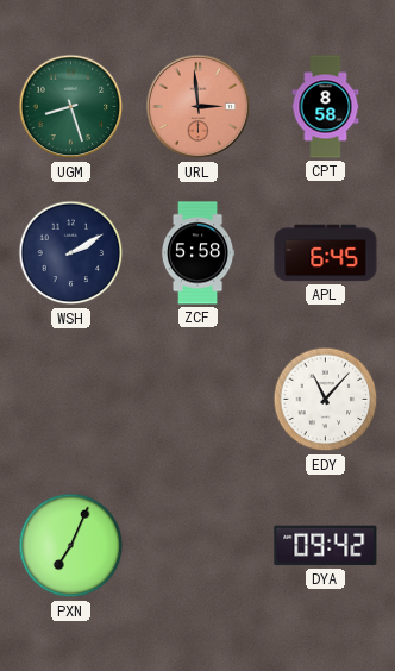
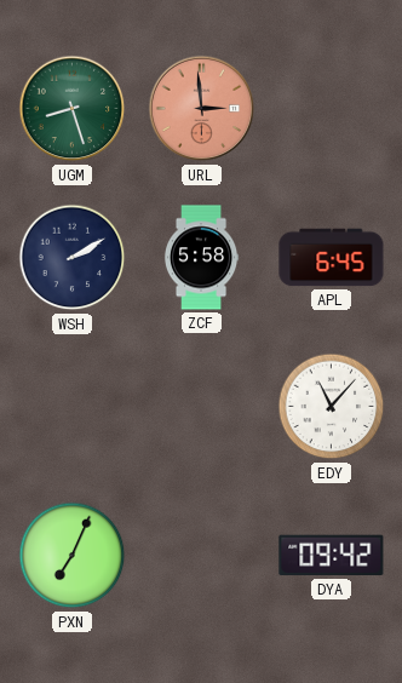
CPT: 8:58 -> none (326, 107)
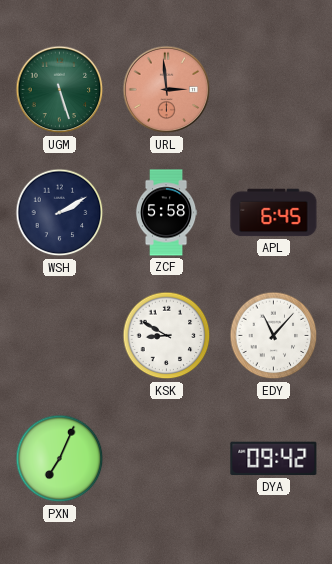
UGM: 8:27 -> 5:27 (60, 90)
KSK: none -> 8:50 (167, 336)
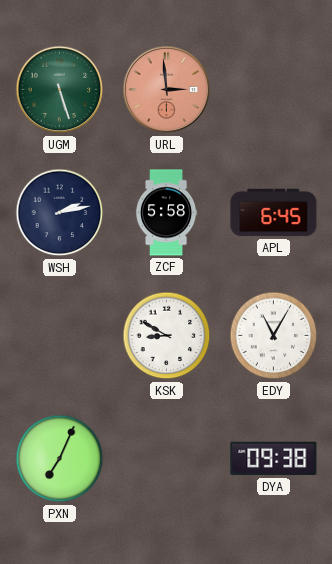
WSH: 2:10 -> 2:13 (60, 213)
EDY: 11:07 -> 11:05 (274, 336)
DYA: 09:42 -> 09:38 (274, 459)
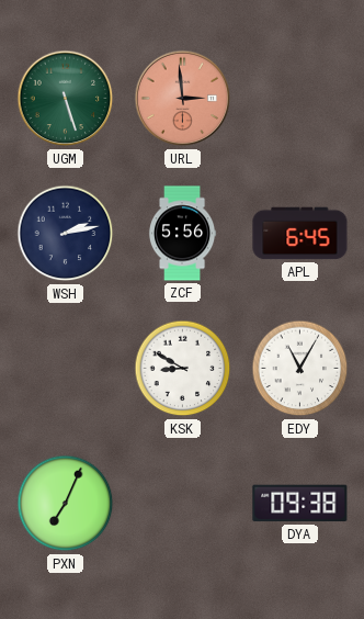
ZCF: 5:58 -> 5:56 (182, 234)
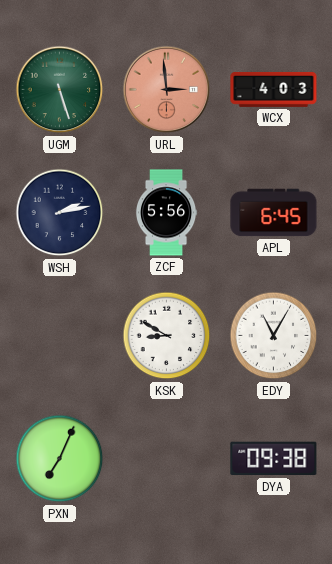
WCX: none -> 4:03 (274, 90)
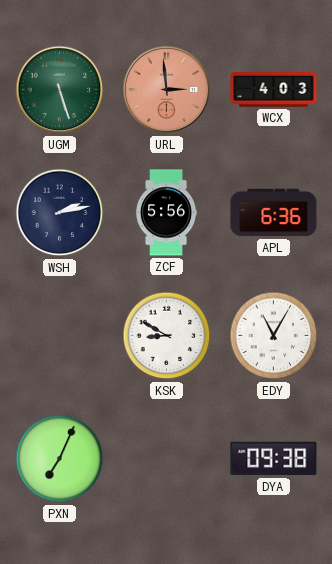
APL: 6:45 -> 6:36 (274, 213)
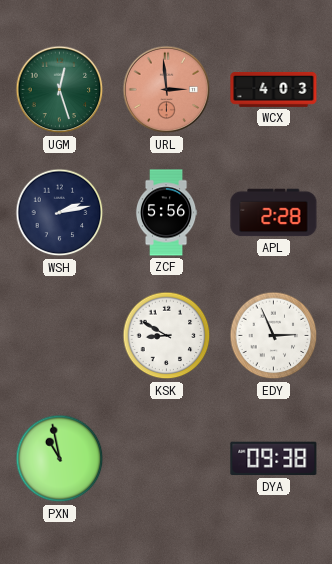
UGM: 5:27 -> 12:27 (60, 90)
APL: 6:36 -> 2:28 (274, 213)
EDY: 11:05 -> 2:56 (274, 336)
PXN: 7:04 -> 10:58 (60, 459)
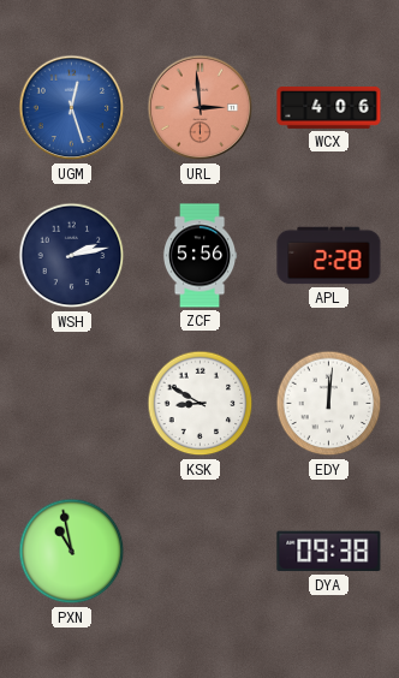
UGM dial: green -> blue (72, 108)
WCX: 4:03 -> 4:06 (329, 108)
EDY: 2:56 -> 12:01 (329, 404)
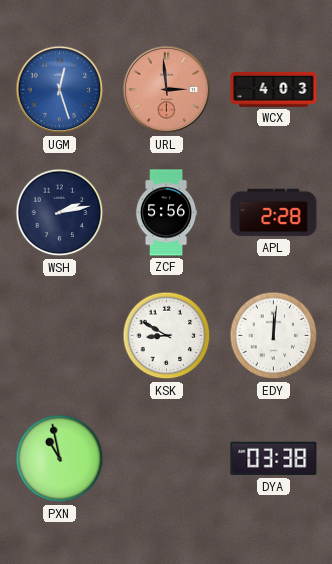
WCX: 4:06 -> 4:03 (274, 90)
DYA: 09:38 -> 03:38 (274, 459)
